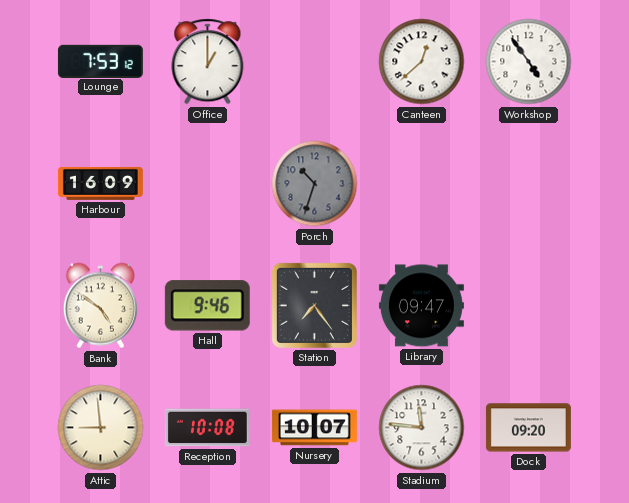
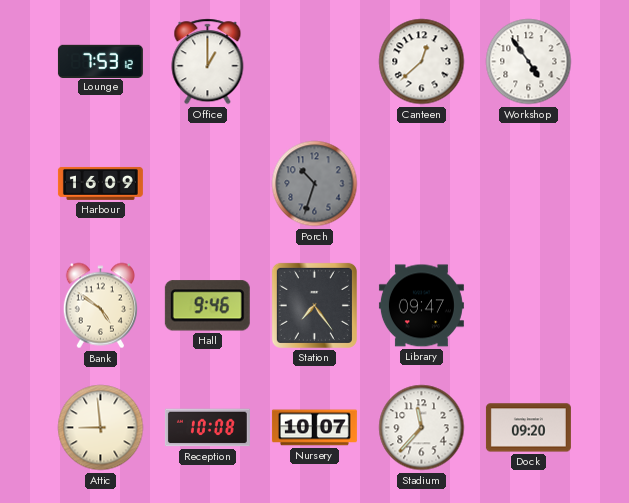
Stadium: 11:46 -> 11:37 (422, 428)
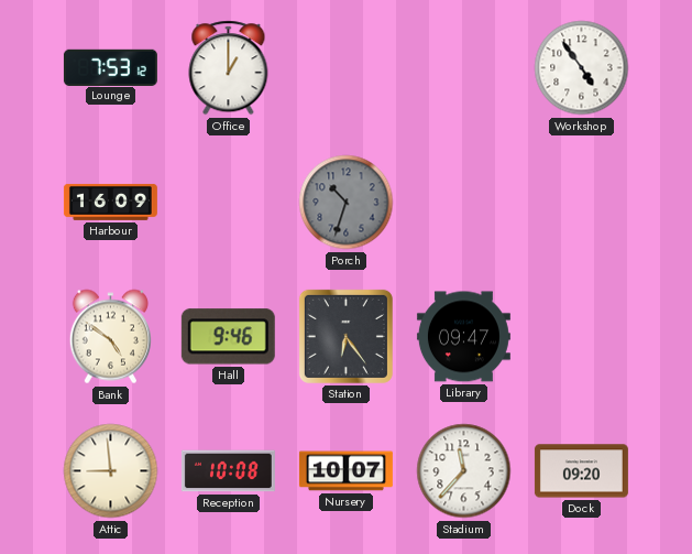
Canteen: 12:38 -> none (422, 62)
Station: 7:24 -> 6:24 (345, 336)
